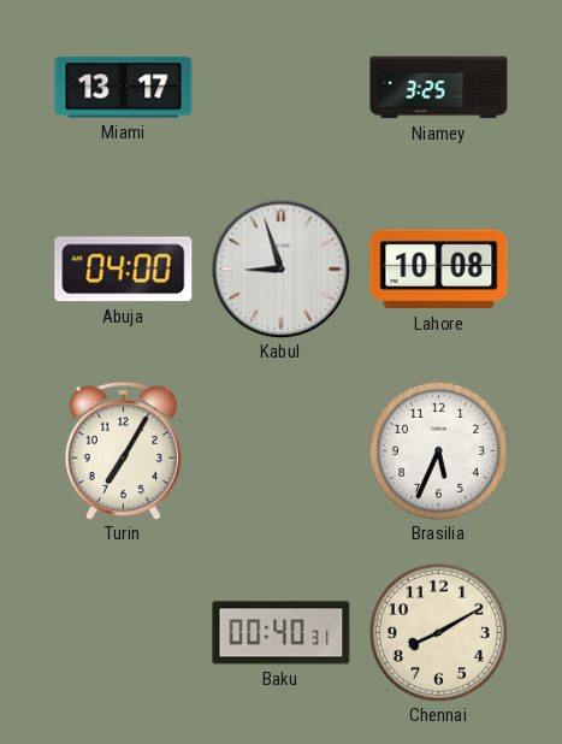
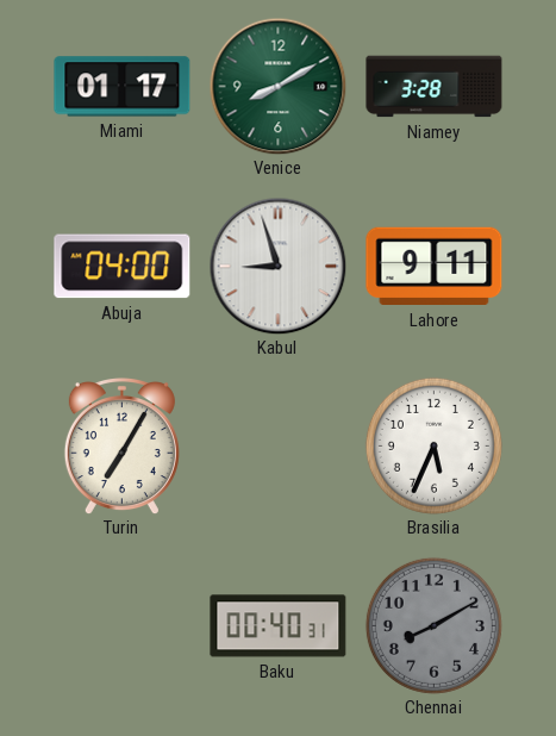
Miami: 13:17 -> 01:17 (123, 87)
Venice: none -> 8:10 (277, 86)
Niamey: 3:25 -> 3:28 (435, 87)
Lahore: 10:08 -> 9:11 (435, 267)
Chennai dial: cream -> grey (433, 625)
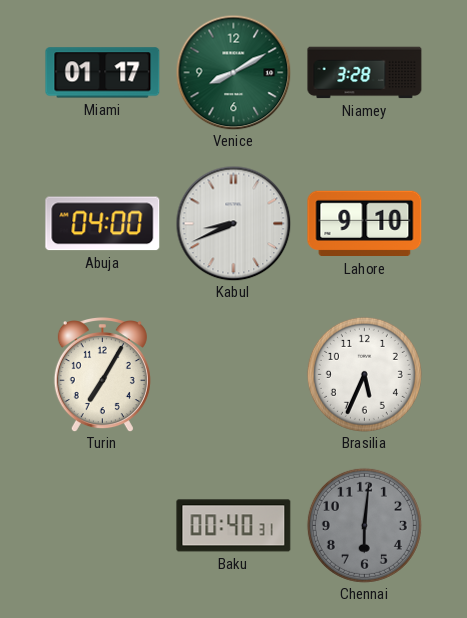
Kabul: 8:57 -> 8:41 (233, 223)
Lahore: 9:11 -> 9:10 (365, 224)
Chennai: 8:10 -> 6:01 (364, 525)
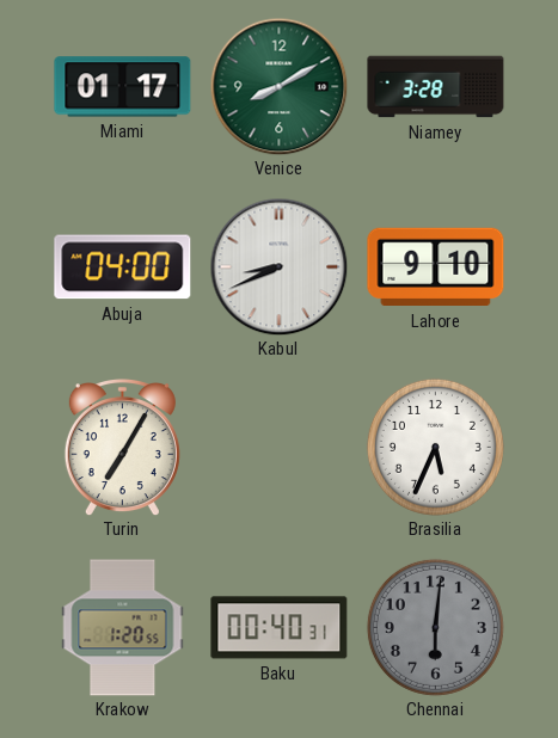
Krakow: none -> 1:20 (123, 628)
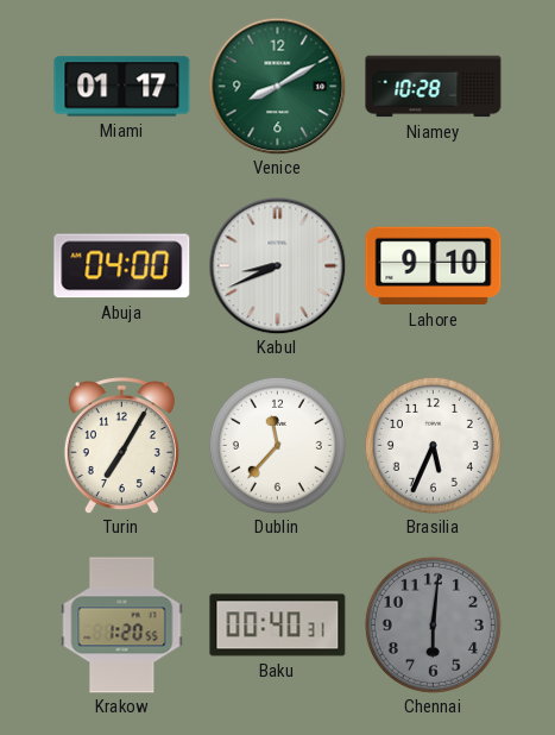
Niamey: 3:28 -> 10:28 (434, 87)
Dublin: none -> 11:37 (277, 445)
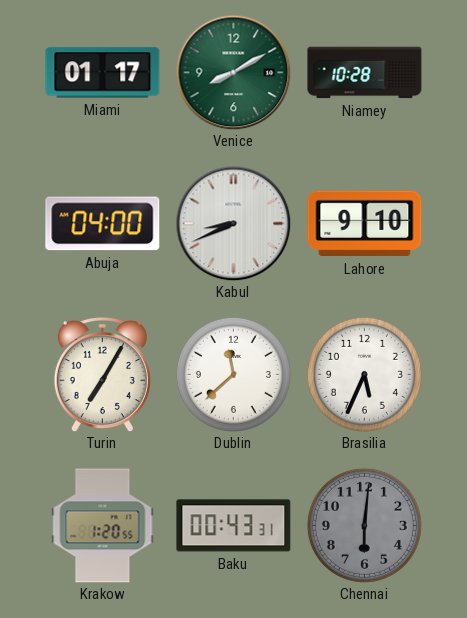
Dublin: 11:37 -> 11:38 (233, 374)
Baku: 00:40 -> 00:43 (234, 526)
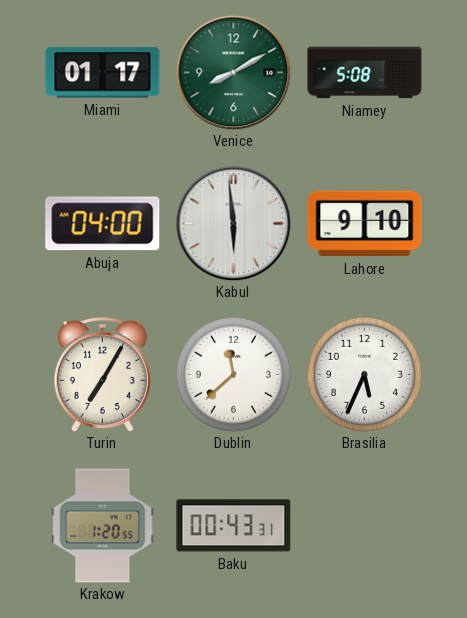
Niamey: 10:28 -> 5:08 (365, 73)
Kabul: 8:41 -> 5:59 (233, 223)
Chennai: 6:01 -> none (364, 525)
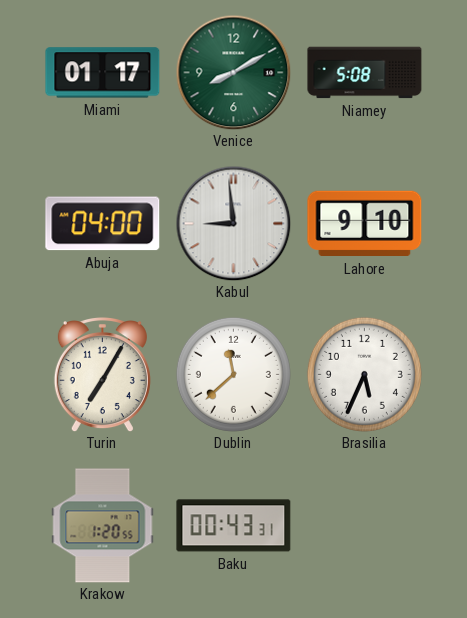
Kabul: 5:59 -> 8:59 (233, 223)
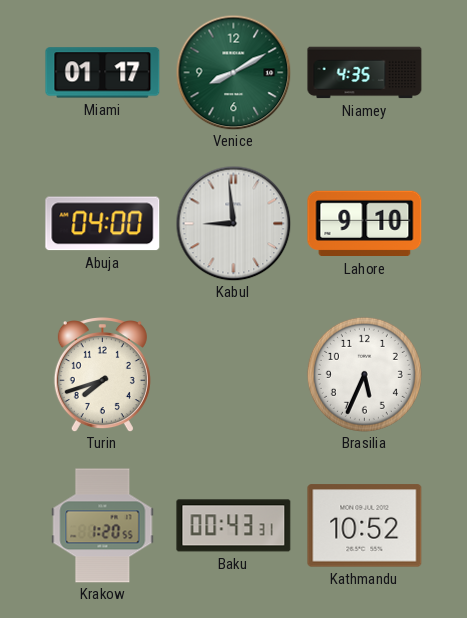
Niamey: 5:08 -> 4:35 (365, 73)
Turin: 7:05 -> 7:42 (102, 375)
Dublin: 11:38 -> none (233, 374)
Kathmandu: none -> 10:52 (365, 526)
